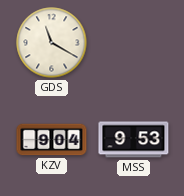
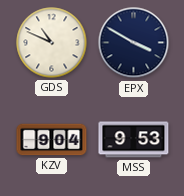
GDS: 11:20 -> 10:49 (52, 43)
EPX: none -> 3:50 (134, 43)
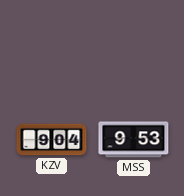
GDS: 10:49 -> none (52, 43)
EPX: 3:50 -> none (134, 43)
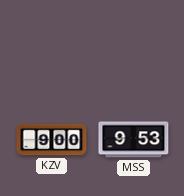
KZV: 9:04 -> 9:00 (52, 140)
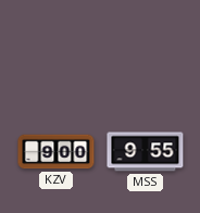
MSS: 9:53 -> 9:55 (146, 152)
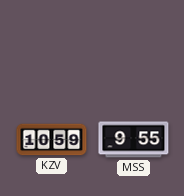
KZV: 9:00 -> 10:59 (52, 140)
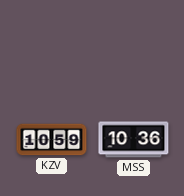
MSS: 9:55 -> 10:36 (134, 140)
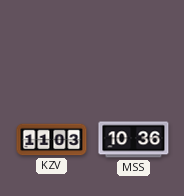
KZV: 10:59 -> 11:03 (52, 140)
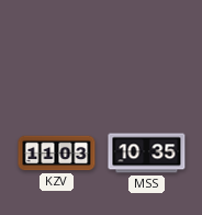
MSS: 10:36 -> 10:35 (147, 154)
